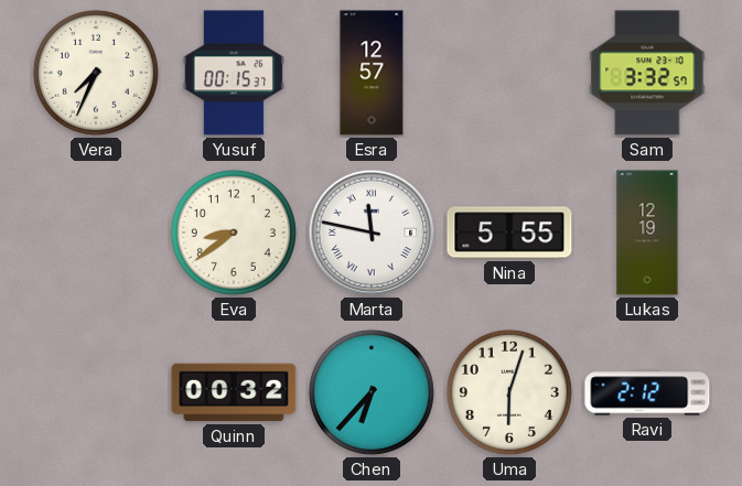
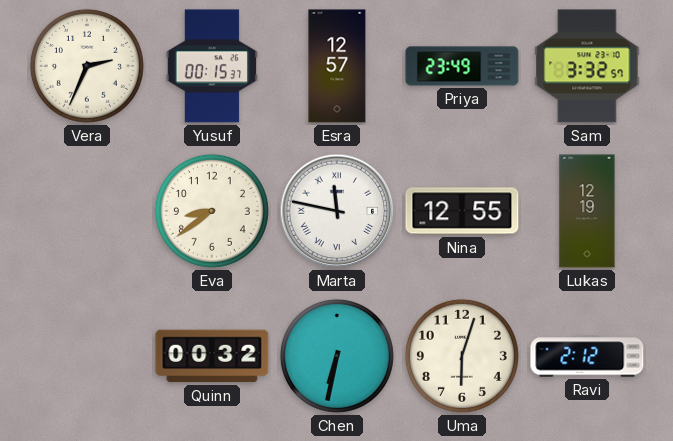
Vera: 7:34 -> 2:34 (87, 66)
Priya: none -> 23:49 (462, 66)
Nina: 5:55 -> 12:55 (462, 211)
Chen: 6:37 -> 6:32 (337, 356)
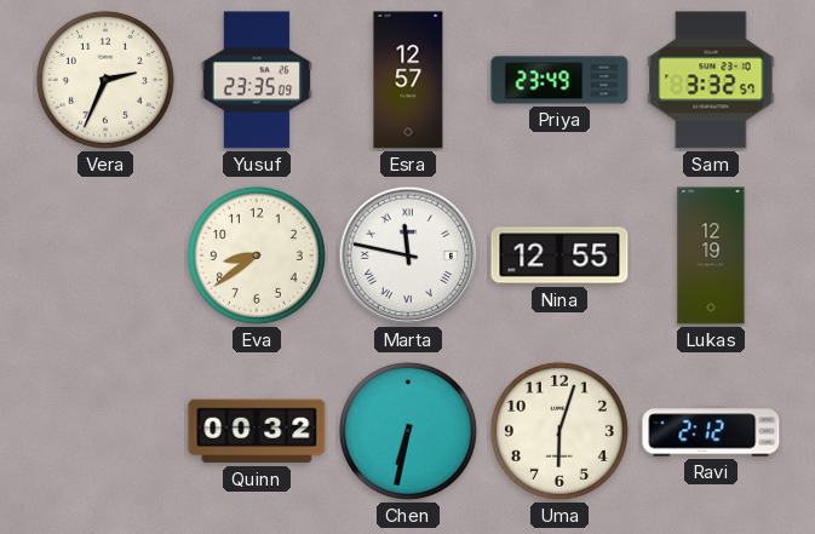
Yusuf: 00:15 -> 23:35 (257, 80)
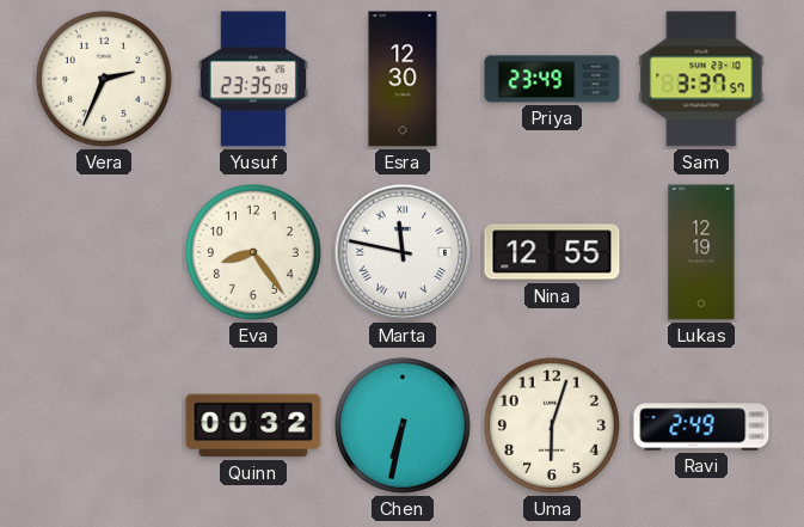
Esra: 12:57 -> 12:30 (403, 79)
Sam: 3:32 -> 3:37 (701, 79)
Eva: 8:39 -> 8:24 (253, 252)
Ravi: 2:12 -> 2:49 (701, 425)
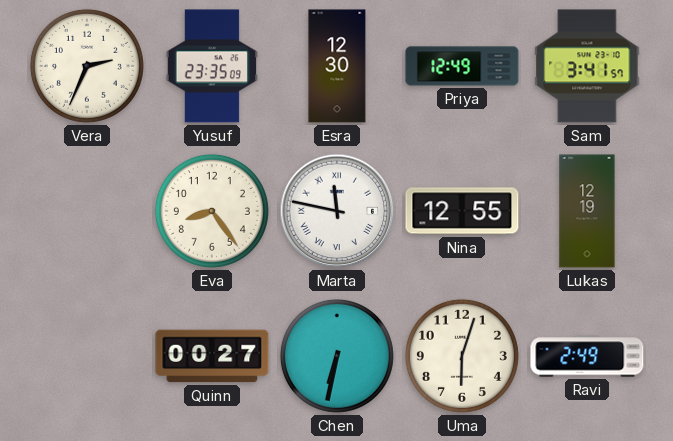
Priya: 23:49 -> 12:49 (462, 66)
Sam: 3:37 -> 3:41 (587, 66)
Quinn: 00:32 -> 00:27 (212, 356)
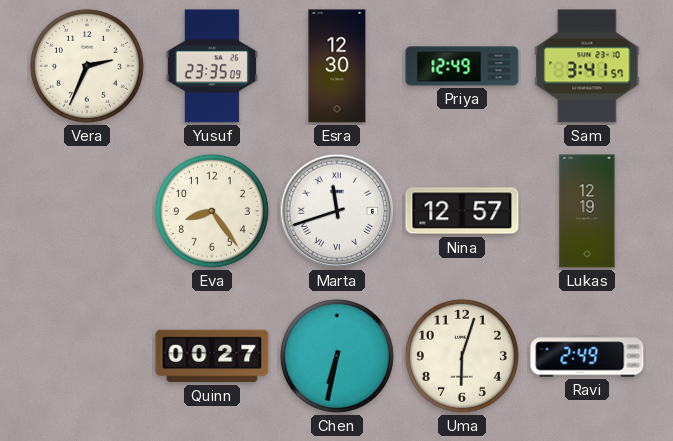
Marta: 11:47 -> 11:42 (337, 211)
Nina: 12:55 -> 12:57 (462, 211)
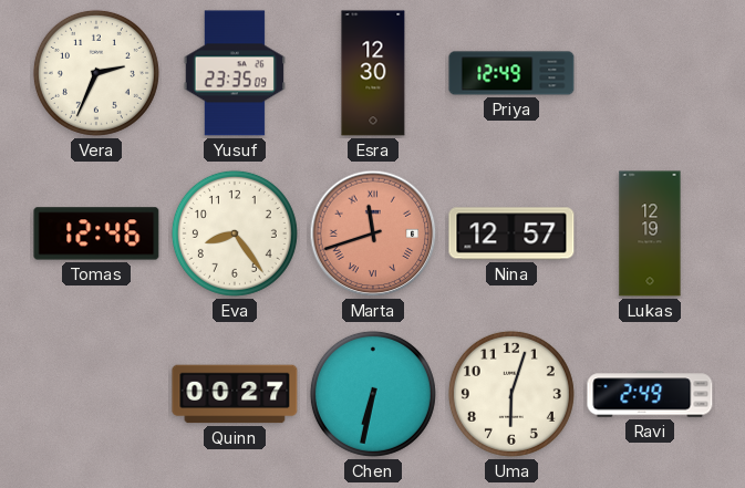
Sam: 3:41 -> none (587, 66)
Tomas: none -> 12:46 (96, 233)
Marta dial: white -> salmon (373, 233)
